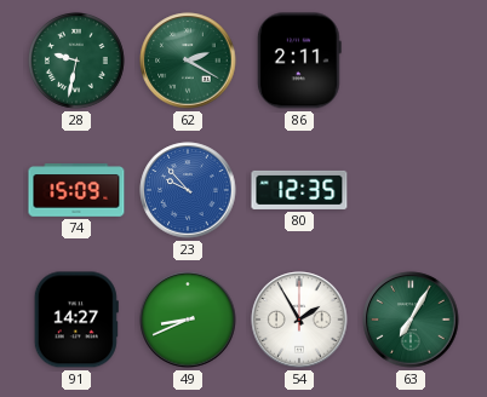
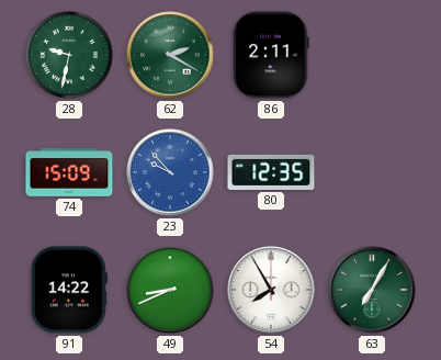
91: 14:27 -> 14:22 (69, 290)
54: 1:55 -> 7:55 (271, 290)
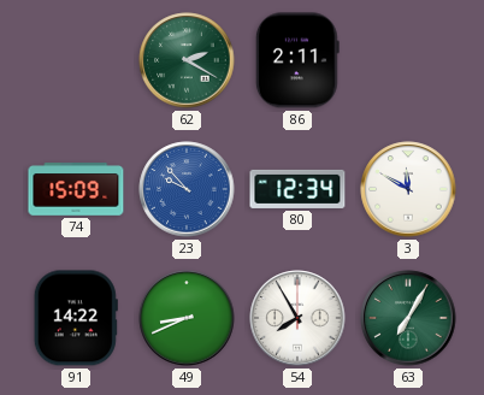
28: 9:32 -> none (70, 56)
80: 12:35 -> 12:34 (297, 189)
3: none -> 11:50 (408, 189)
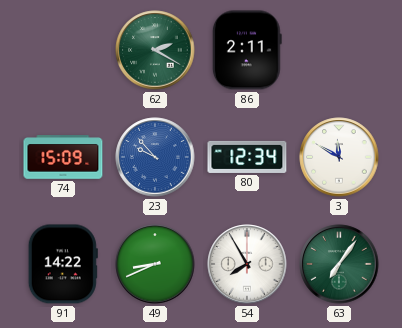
63: 7:05 -> 7:06 (339, 264)
